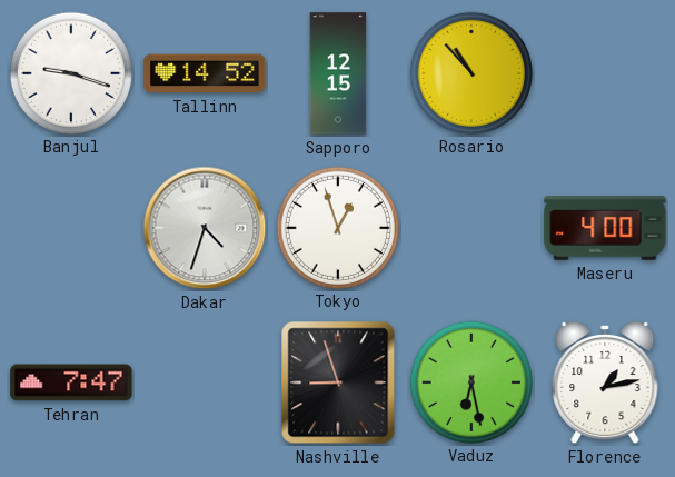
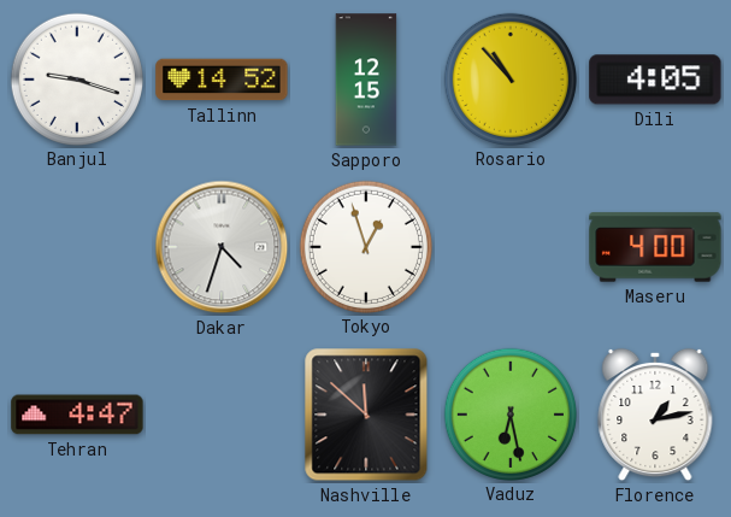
Dili: none -> 4:05 (655, 80)
Tehran: 7:47 -> 4:47 (77, 415)
Nashville: 8:57 -> 11:52 (366, 415)
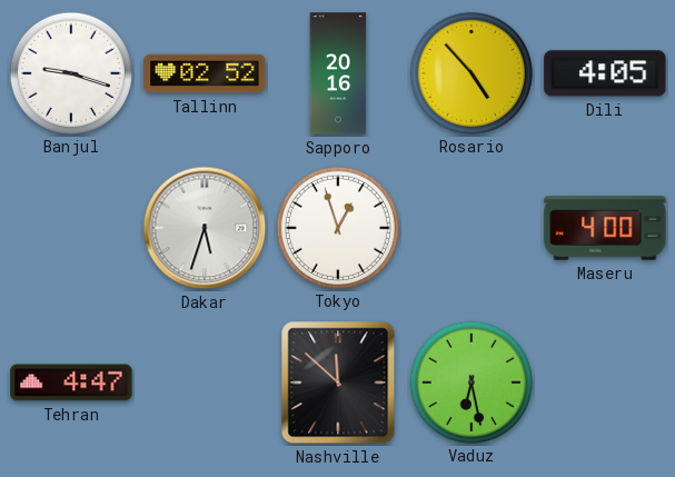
Tallinn: 14:52 -> 02:52 (205, 73)
Sapporo: 12:15 -> 20:16 (338, 73)
Rosario: 10:53 -> 4:53 (470, 72)
Dakar: 4:33 -> 5:33 (205, 228)
Florence: 1:13 -> none (655, 415)
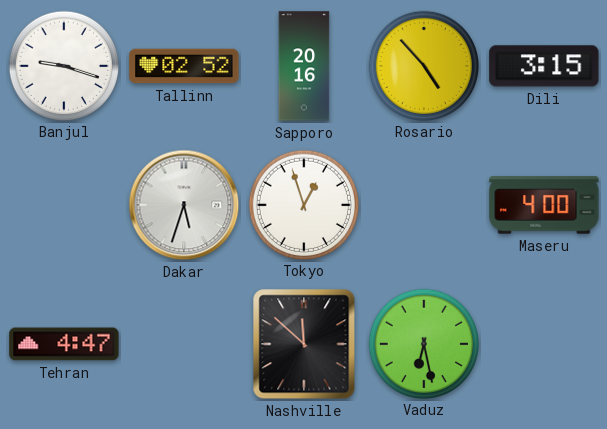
Dili: 4:05 -> 3:15 (544, 66)
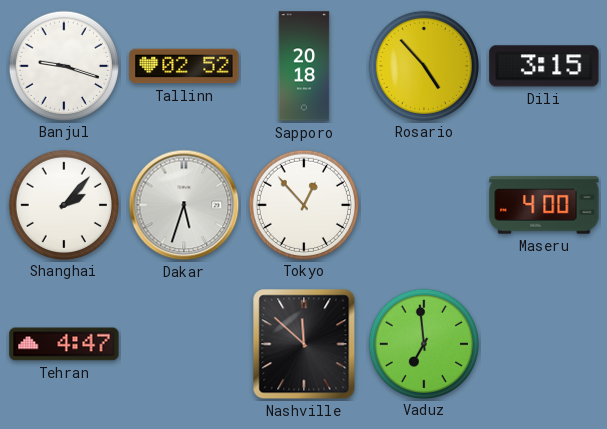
Sapporo: 20:16 -> 20:18 (304, 66)
Shanghai: none -> 2:07 (63, 204)
Tokyo: 12:57 -> 12:53 (303, 204)
Vaduz: 6:28 -> 6:59 (423, 343)
